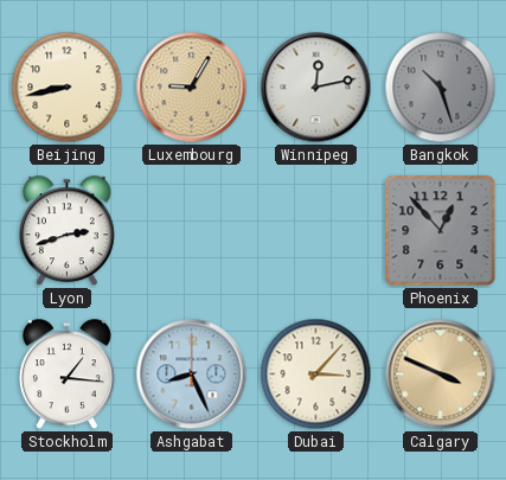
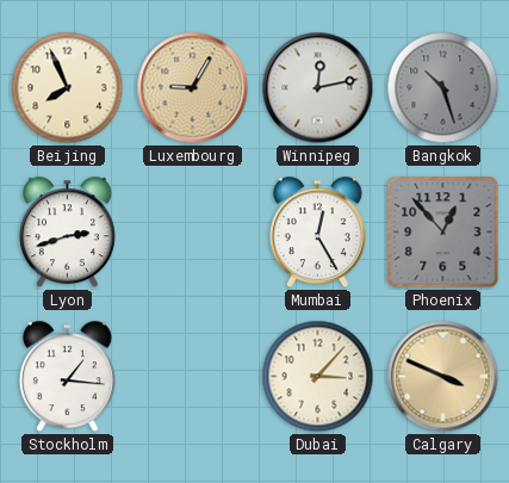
Beijing: 8:43 -> 7:56 (68, 88)
Mumbai: none -> 12:25 (317, 233)
Ashgabat: 8:26 -> none (192, 375)
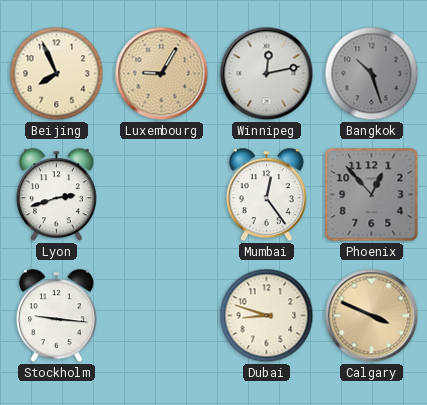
Mumbai: 12:25 -> 12:24 (266, 195)
Stockholm: 1:16 -> 9:16 (56, 316)
Dubai: 3:07 -> 8:48 (267, 316)
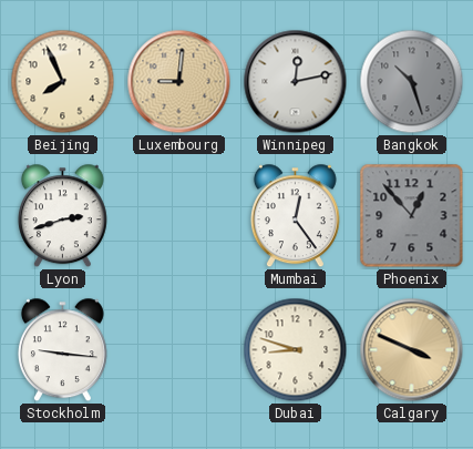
Luxembourg: 9:05 -> 9:01 (179, 82)
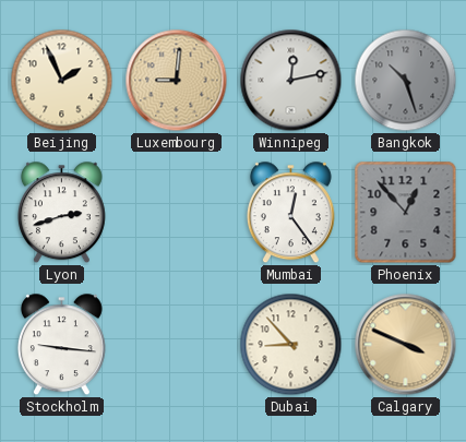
Beijing: 7:56 -> 1:56 (62, 81)
Dubai: 8:48 -> 8:53 (291, 345)
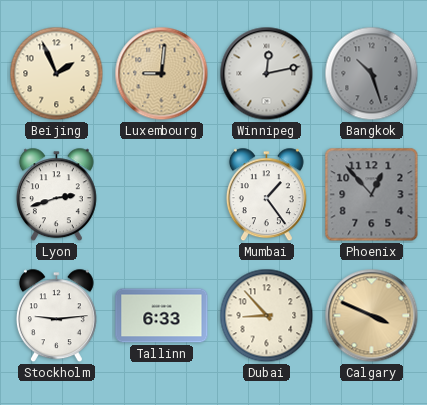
Mumbai: 12:24 -> 1:24 (266, 195)
Stockholm: 9:16 -> 9:14 (56, 316)
Tallinn: none -> 6:33 (162, 316)
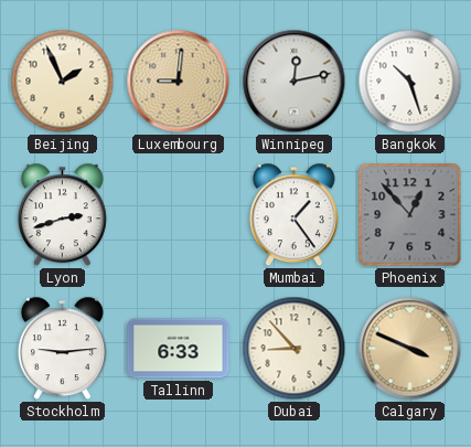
Bangkok dial: grey -> white (410, 82)
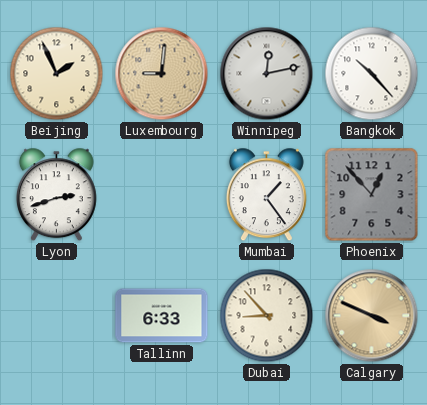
Bangkok: 10:27 -> 10:23 (372, 74)
Stockholm: 9:14 -> none (62, 349)
